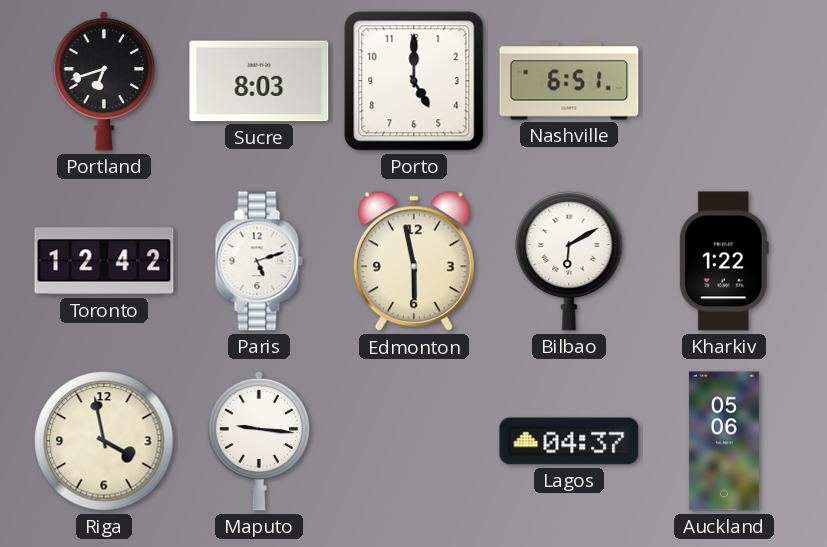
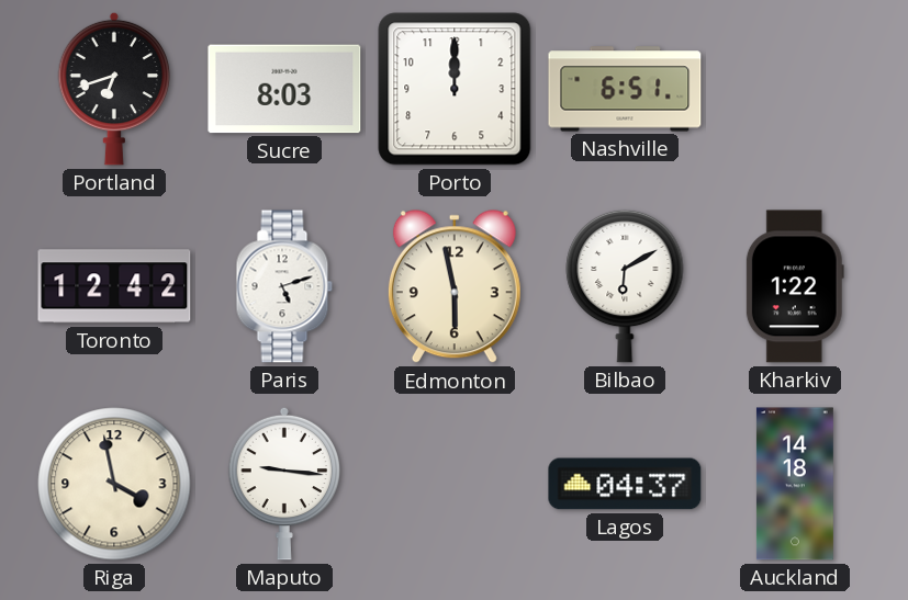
Porto: 5:00 -> 12:00 (455, 89)
Auckland: 05:06 -> 14:18 (795, 484)
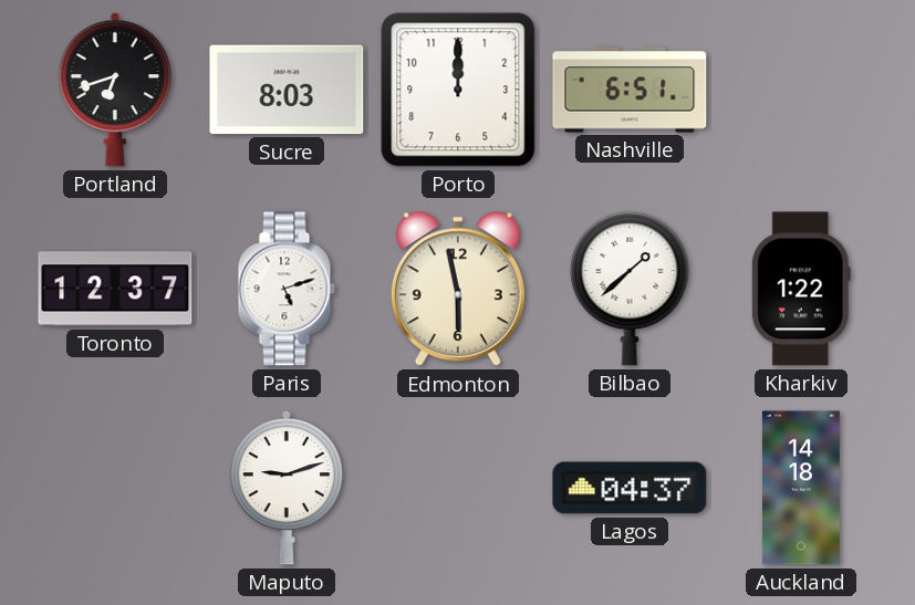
Toronto: 12:42 -> 12:37 (115, 289)
Bilbao: 6:10 -> 1:38 (630, 289)
Riga: 3:58 -> none (114, 484)
Maputo: 9:16 -> 9:12 (287, 488)
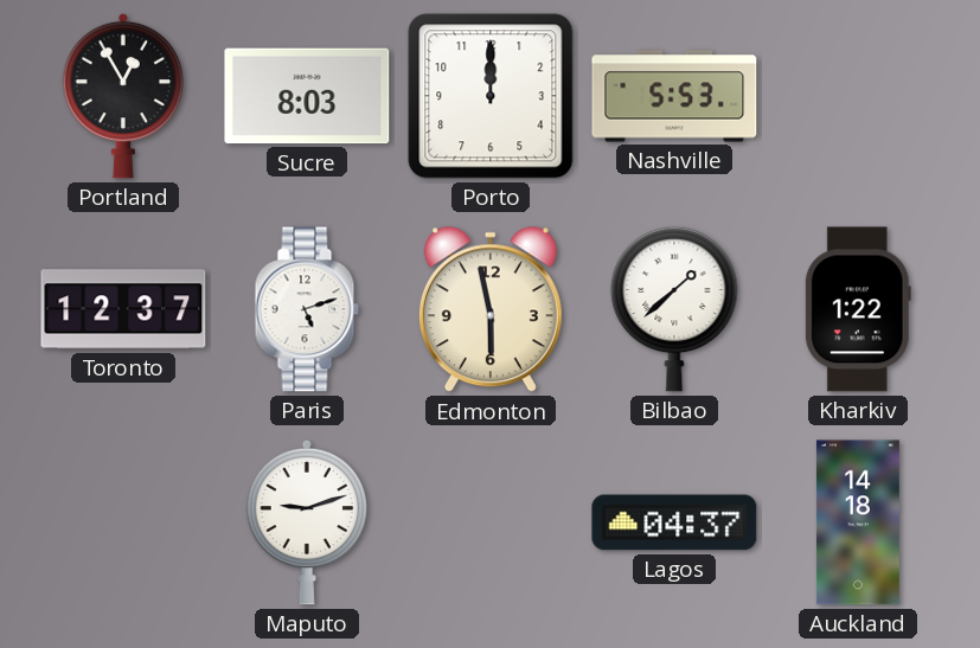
Portland: 6:42 -> 12:55 (123, 96)
Nashville: 6:51 -> 5:53 (674, 96)
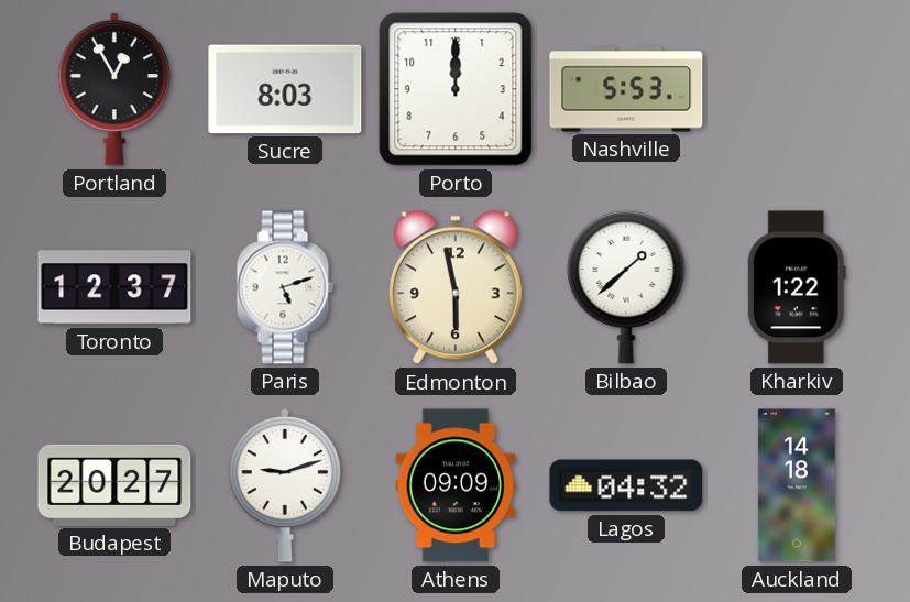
Budapest: none -> 20:27 (114, 485)
Athens: none -> 09:09 (456, 485)
Lagos: 04:37 -> 04:32 (626, 485)
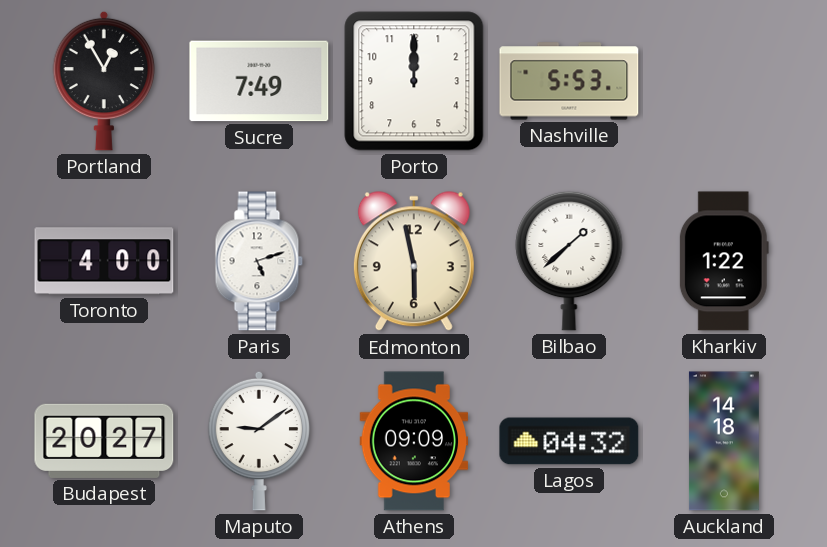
Sucre: 8:03 -> 7:49 (259, 81)
Toronto: 12:37 -> 4:00 (104, 261)
Maputo: 9:12 -> 9:09 (259, 441)
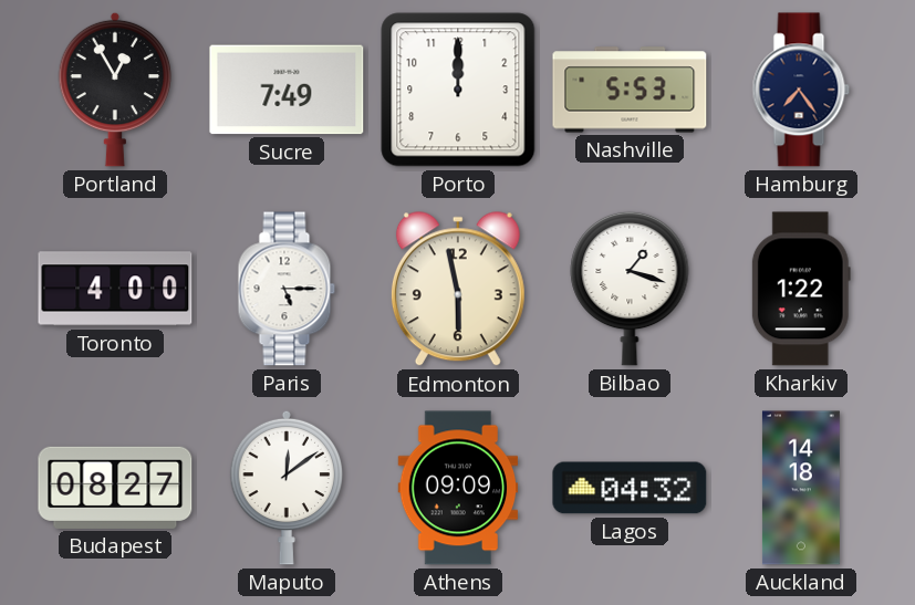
Hamburg: none -> 7:24 (801, 90)
Paris: 5:12 -> 5:15 (287, 289)
Bilbao: 1:38 -> 1:18 (630, 289)
Budapest: 20:27 -> 08:27 (115, 488)
Maputo: 9:09 -> 12:09 (287, 488)
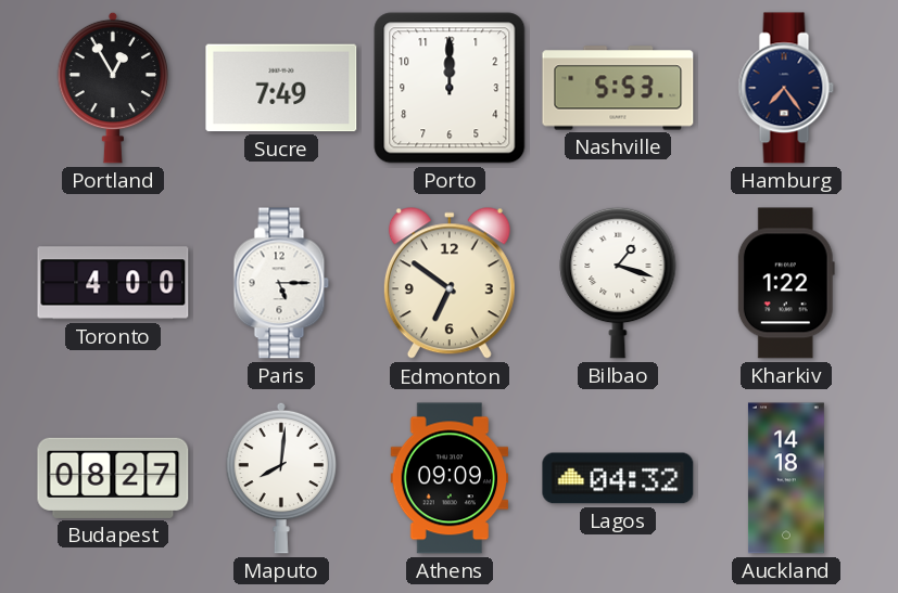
Edmonton: 5:58 -> 6:51 (450, 284)
Maputo: 12:09 -> 8:01 (281, 478)
